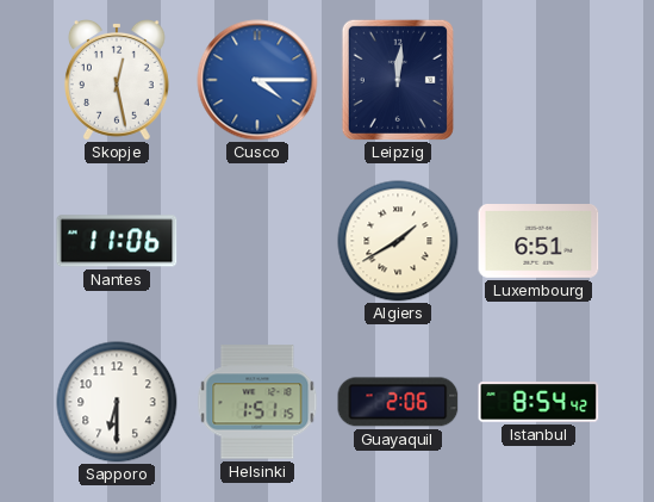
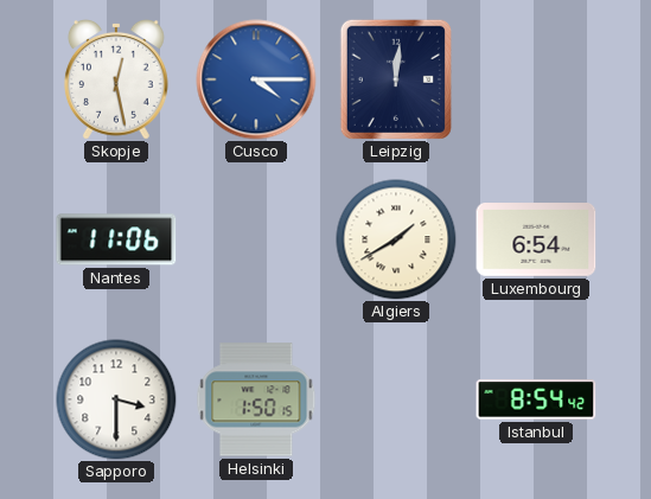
Luxembourg: 6:51 -> 6:54 (536, 241)
Sapporo: 6:30 -> 3:30 (116, 399)
Helsinki: 1:51 -> 1:50 (256, 399)
Guayaquil: 2:06 -> none (398, 402)
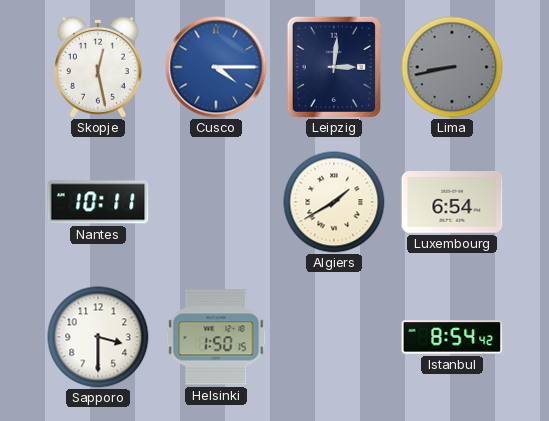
Leipzig: 12:01 -> 3:01 (334, 67)
Lima: none -> 8:43 (452, 67)
Nantes: 11:06 -> 10:11 (98, 202)
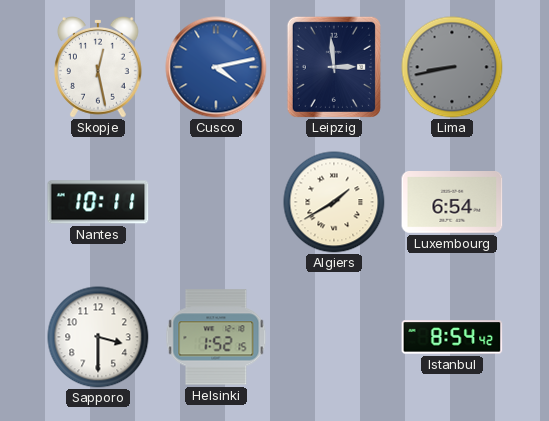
Cusco: 4:15 -> 4:13 (216, 67)
Leipzig: 3:01 -> 2:59 (334, 67)
Helsinki: 1:50 -> 1:52 (216, 337)
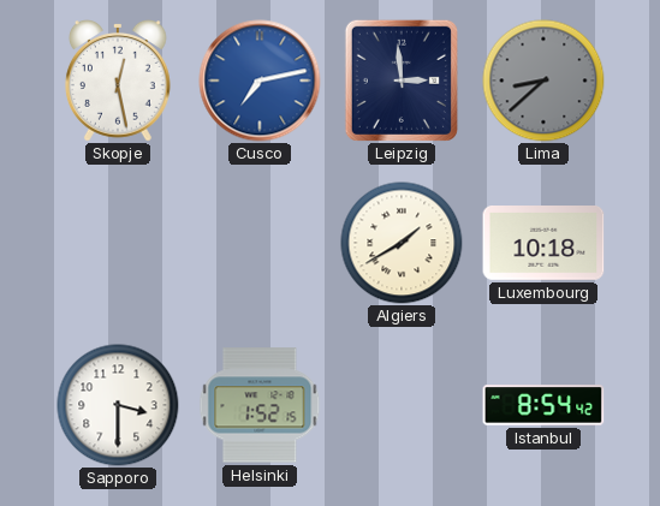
Cusco: 4:13 -> 7:13 (260, 81)
Lima: 8:43 -> 8:38 (543, 81)
Nantes: 10:11 -> none (98, 202)
Luxembourg: 6:54 -> 10:18 (543, 244)
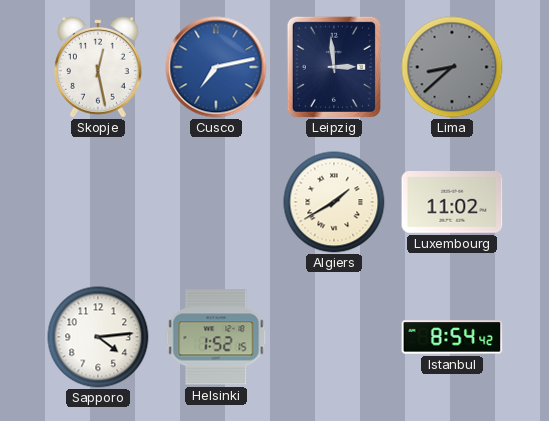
Luxembourg: 10:18 -> 11:02 (452, 203)
Sapporo: 3:30 -> 4:14 (98, 337)
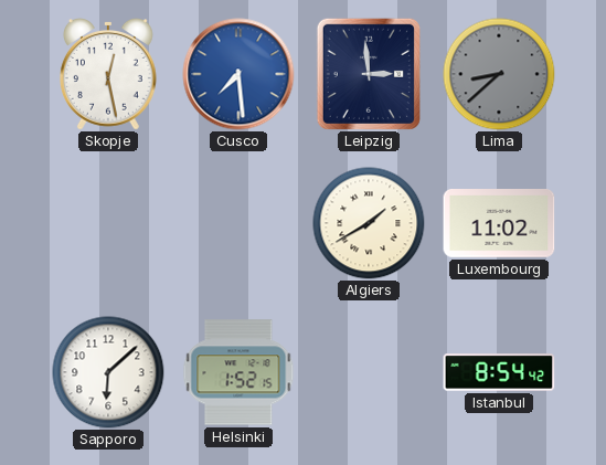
Cusco: 7:13 -> 7:29 (238, 74)
Sapporo: 4:14 -> 6:08 (108, 372)
